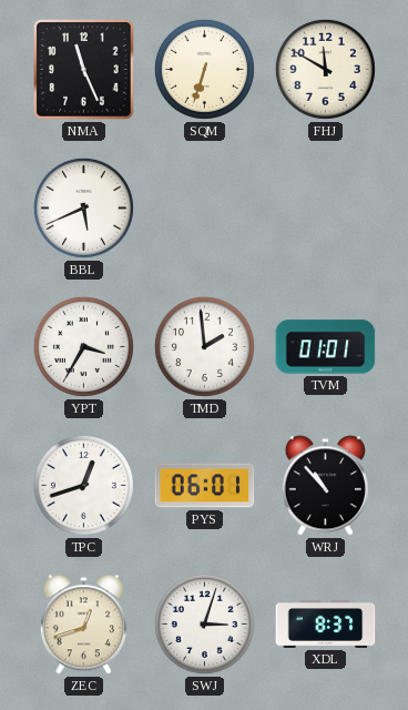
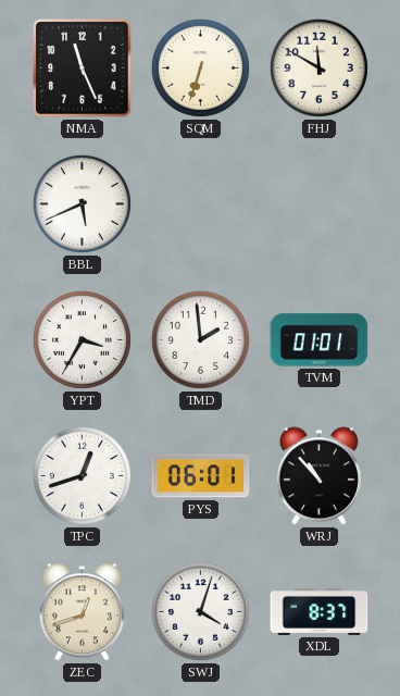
SWJ: 3:03 -> 4:03 (200, 611)
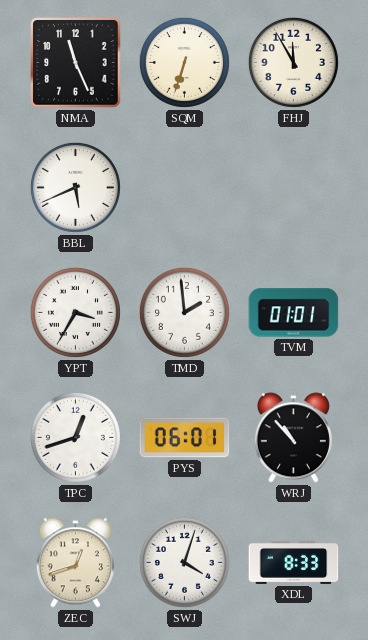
FHJ: 11:50 -> 11:55 (293, 62)
XDL: 8:37 -> 8:33 (294, 562)
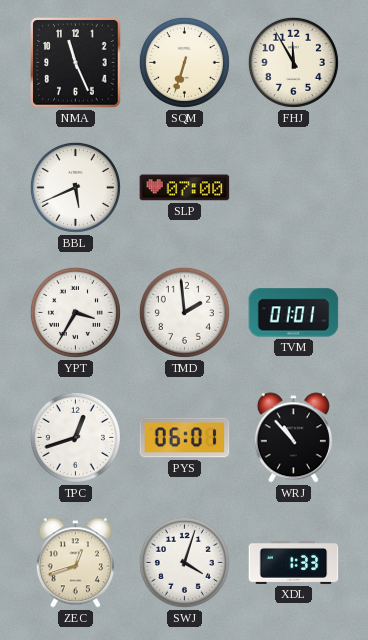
SLP: none -> 07:00 (185, 188)
XDL: 8:33 -> 1:33 (294, 562)
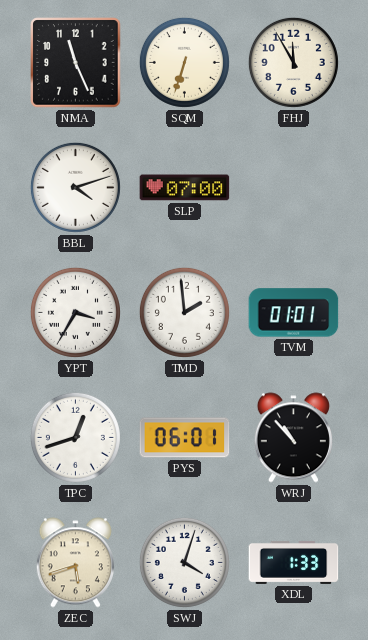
BBL: 5:41 -> 4:12 (75, 187)
ZEC: 12:42 -> 5:42 (75, 563)
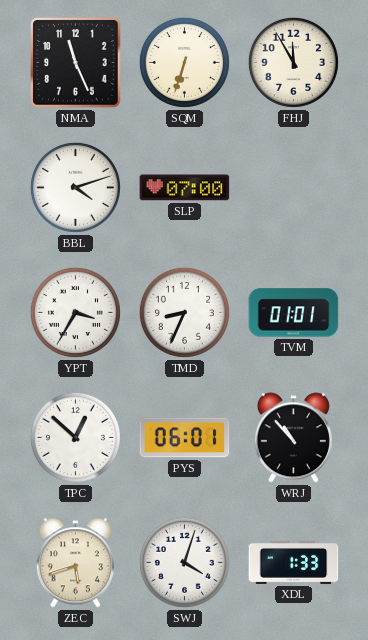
TMD: 1:59 -> 8:34 (184, 312)
TPC: 12:42 -> 12:52 (75, 437)
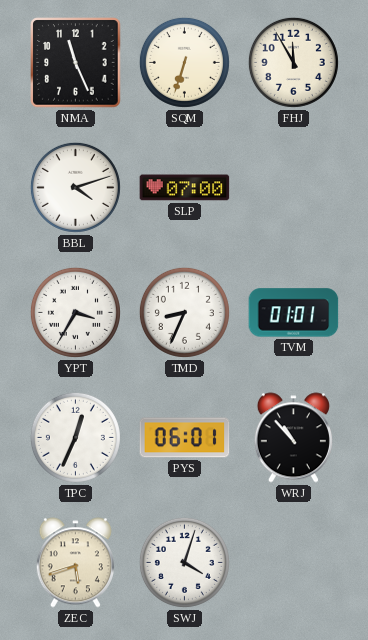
TPC: 12:52 -> 12:34 (75, 437)
XDL: 1:33 -> none (294, 562)
